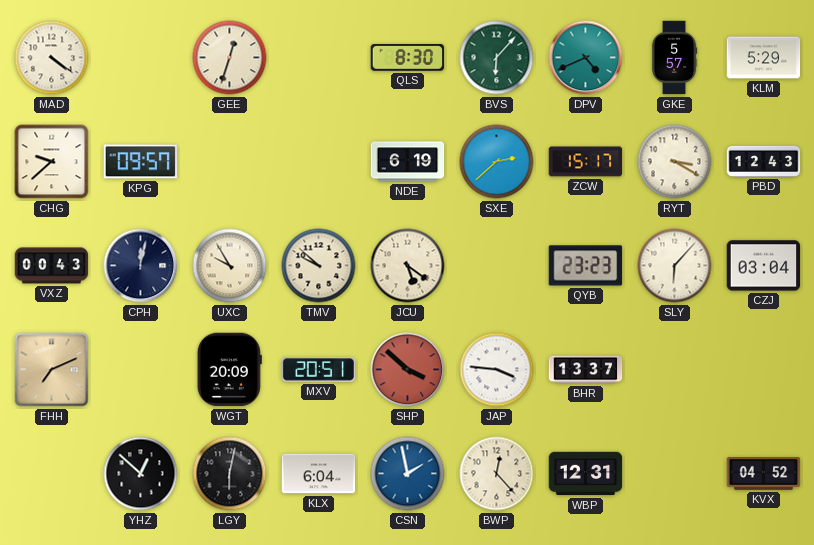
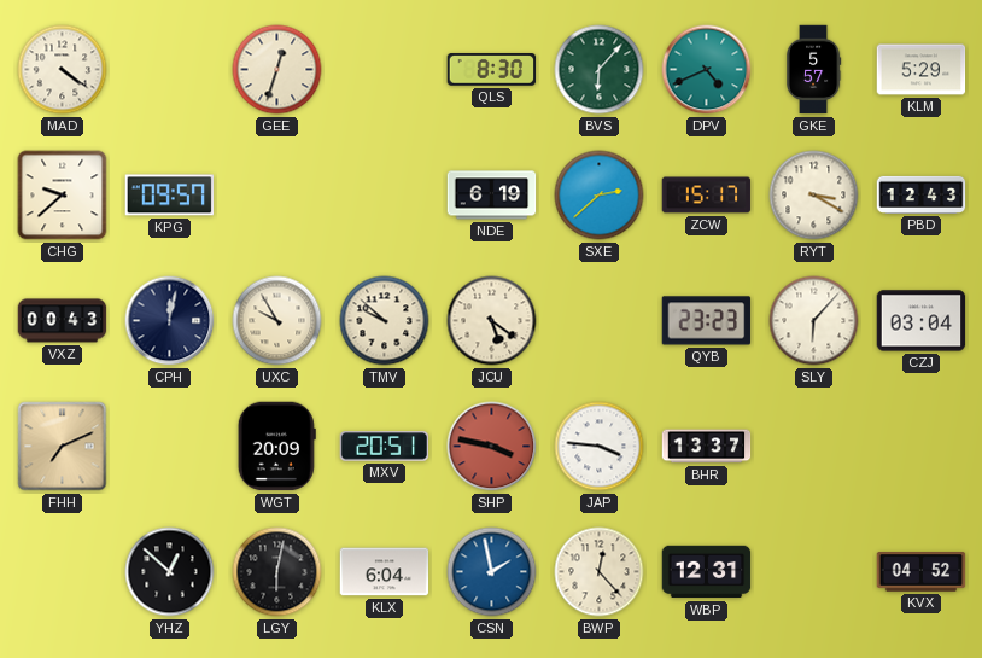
SHP: 3:52 -> 3:47 (492, 447)
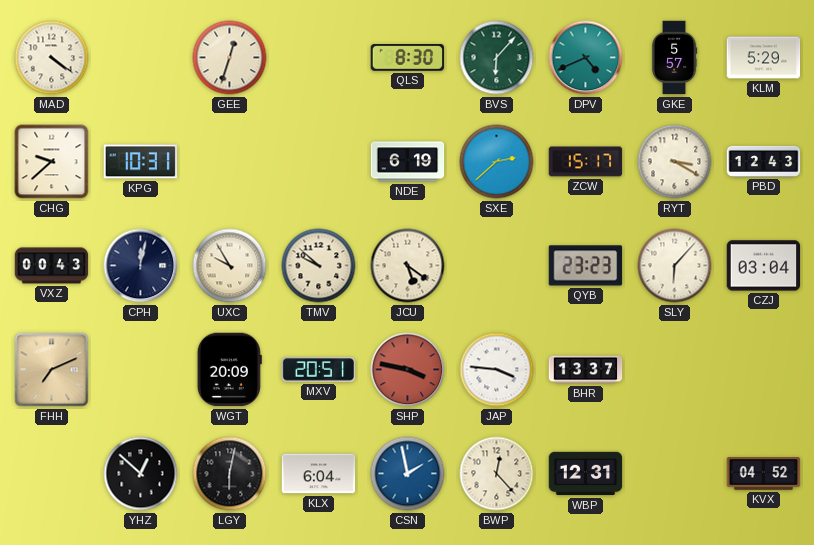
KPG: 09:57 -> 10:31 (141, 162)
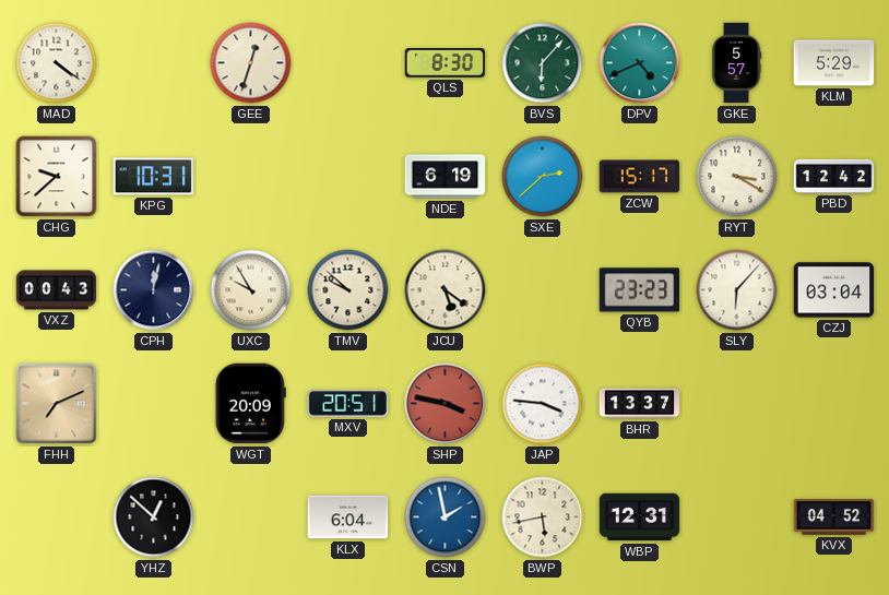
PBD: 12:43 -> 12:42 (834, 176)
LGY: 6:02 -> none (230, 474)
BWP: 12:23 -> 5:43 (543, 517)
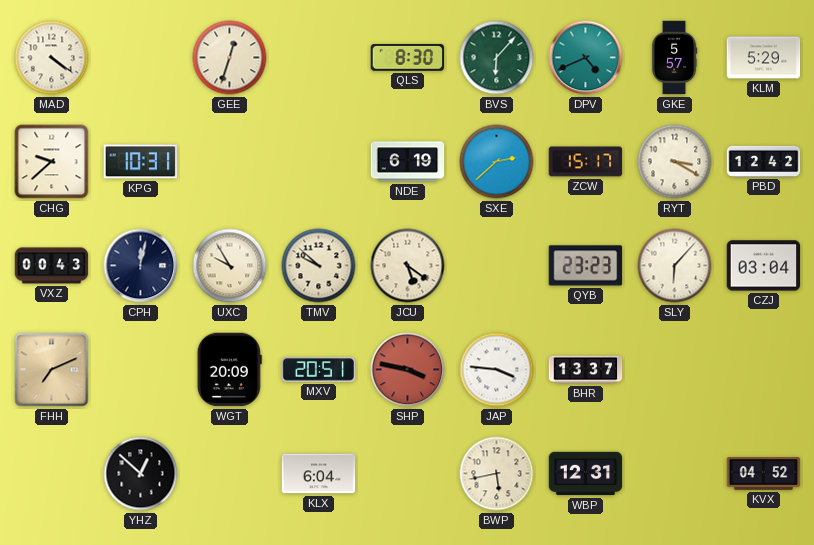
CSN: 1:58 -> none (446, 517)
